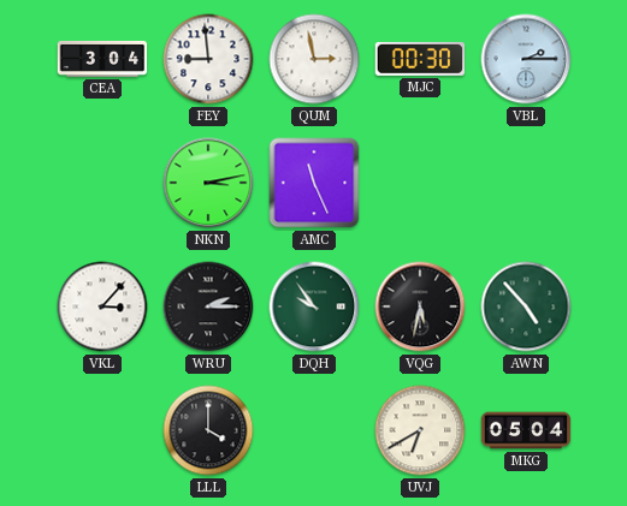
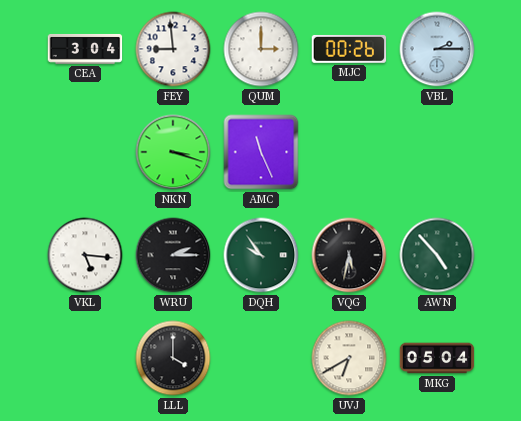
QUM: 2:58 -> 3:00 (261, 49)
MJC: 00:30 -> 00:26 (349, 49)
NKN: 3:13 -> 3:18 (173, 152)
VKL: 3:07 -> 5:16 (85, 255)
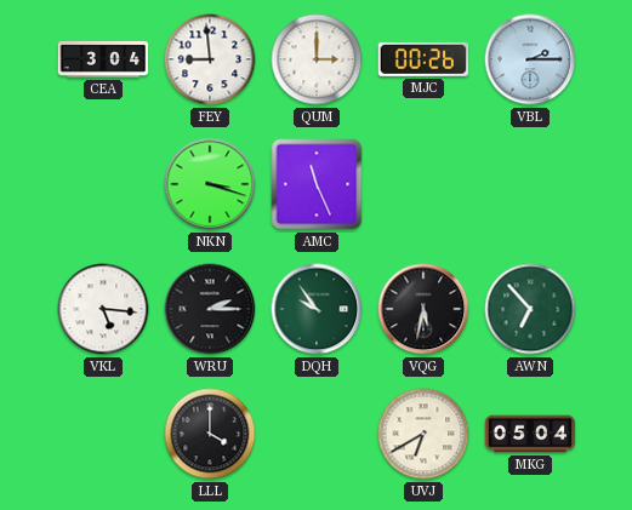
AWN: 4:53 -> 6:53 (530, 309)
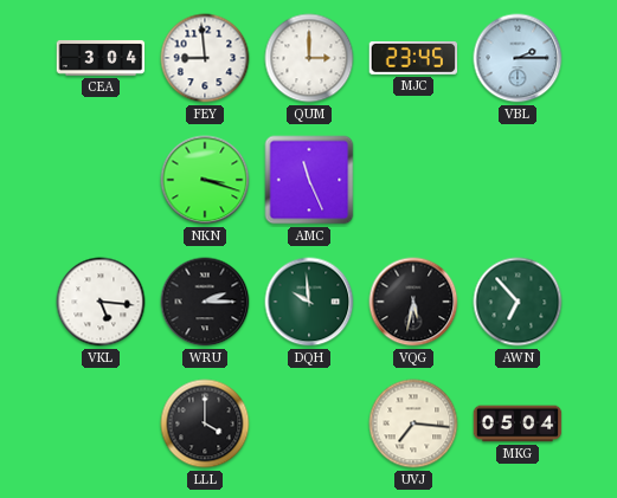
MJC: 00:26 -> 23:45 (413, 58)
DQH: 9:54 -> 9:59 (309, 302)
UVJ: 6:40 -> 7:16 (413, 423)
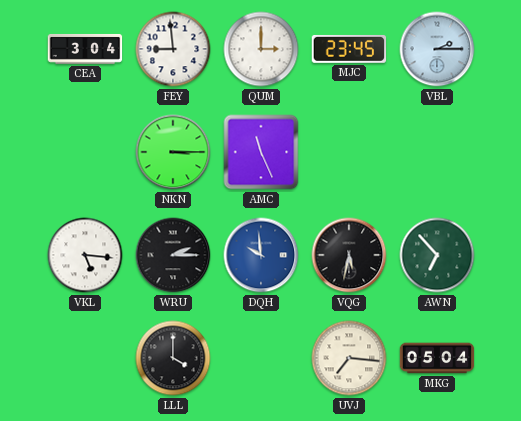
NKN: 3:18 -> 3:15 (173, 152)
DQH dial: green -> blue (261, 255)
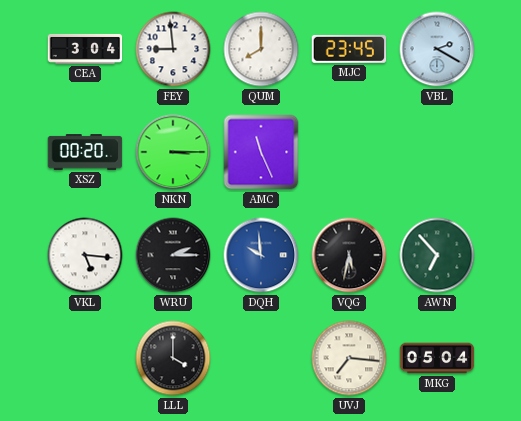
QUM: 3:00 -> 8:00 (261, 49)
VBL: 2:15 -> 2:20 (437, 49)
XSZ: none -> 00:20 (85, 152)
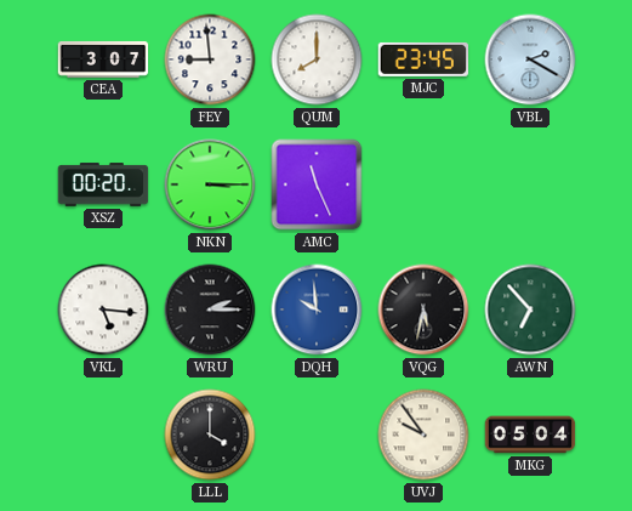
CEA: 3:04 -> 3:07 (103, 59)
UVJ: 7:16 -> 9:54 (423, 435)
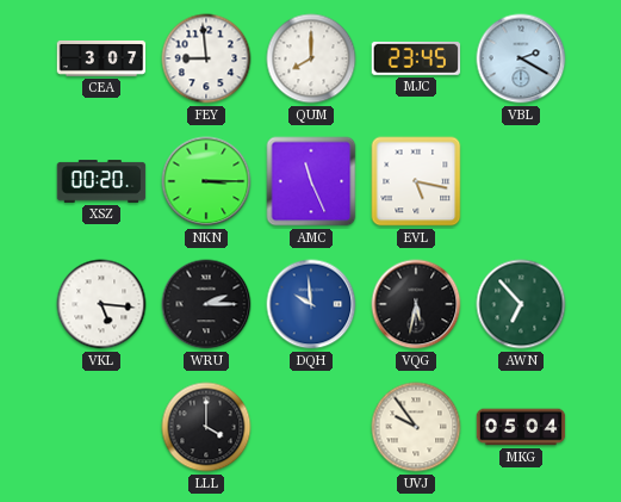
EVL: none -> 5:17 (416, 181)
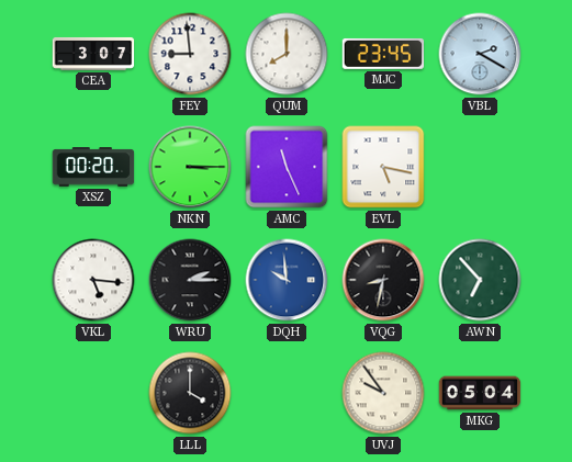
VQG: 5:32 -> 8:32 (383, 280)
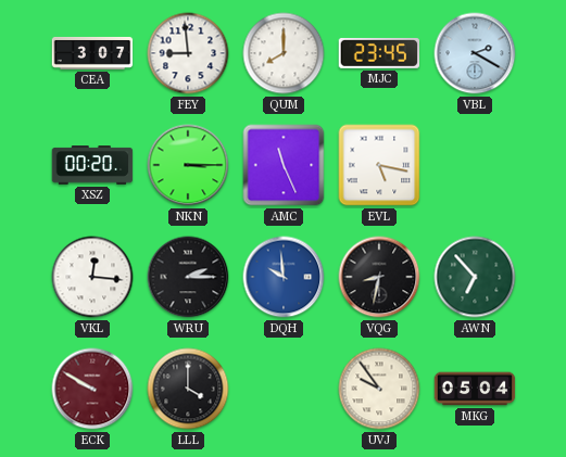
VKL: 5:16 -> 12:16 (92, 277)
ECK: none -> 9:50 (92, 389)
